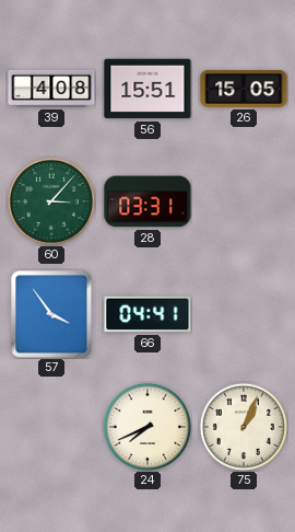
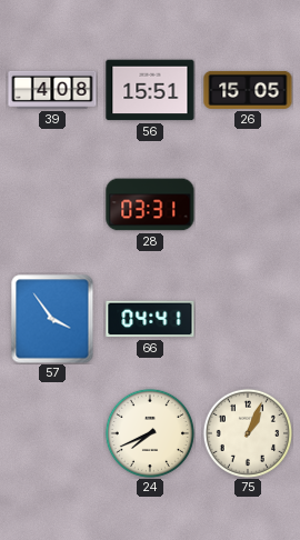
60: 3:07 -> none (51, 201)
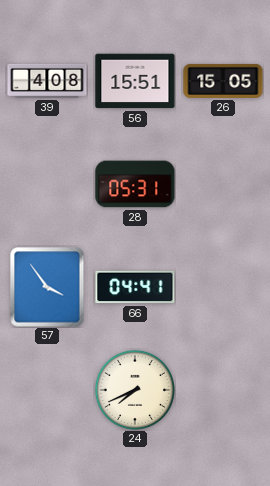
28: 03:31 -> 05:31 (135, 184)
75: 1:04 -> none (248, 433)
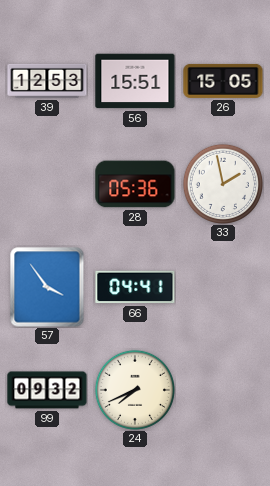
39: 4:08 -> 12:53 (47, 81)
28: 05:31 -> 05:36 (135, 184)
33: none -> 1:58 (223, 184)
99: none -> 09:32 (47, 390)
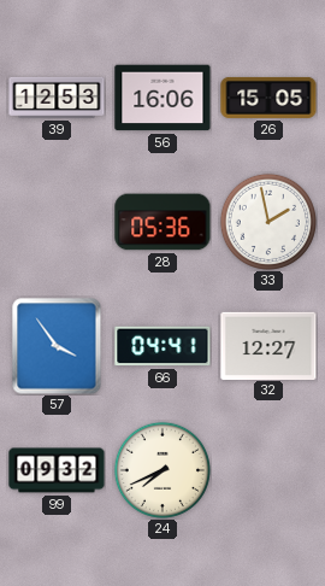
56: 15:51 -> 16:06 (162, 98)
32: none -> 12:27 (268, 345)
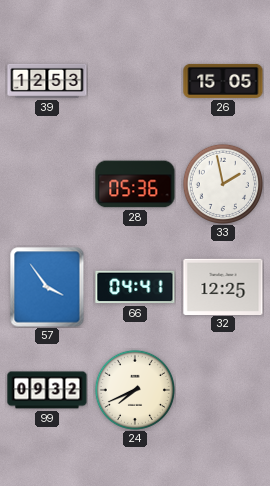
56: 16:06 -> none (162, 98)
32: 12:27 -> 12:25 (223, 286)
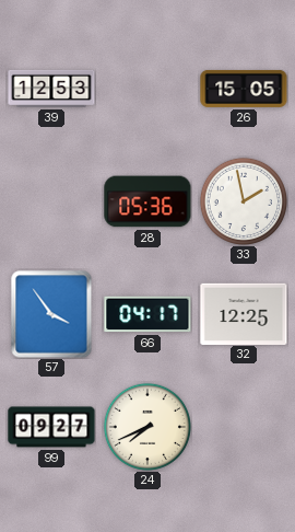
66: 04:41 -> 04:17 (147, 314)
99: 09:32 -> 09:27 (51, 427)
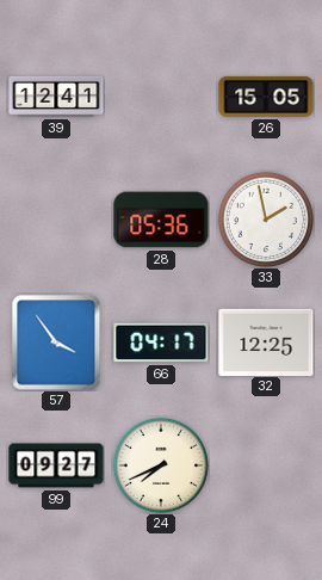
39: 12:53 -> 12:41 (56, 97)
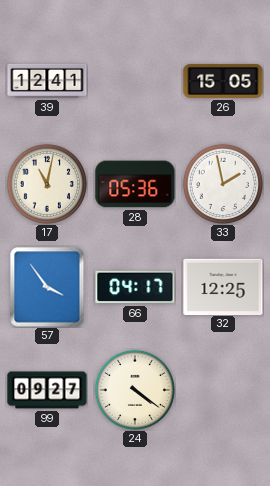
17: none -> 11:02 (47, 184)
24: 7:41 -> 4:21 (135, 390)
